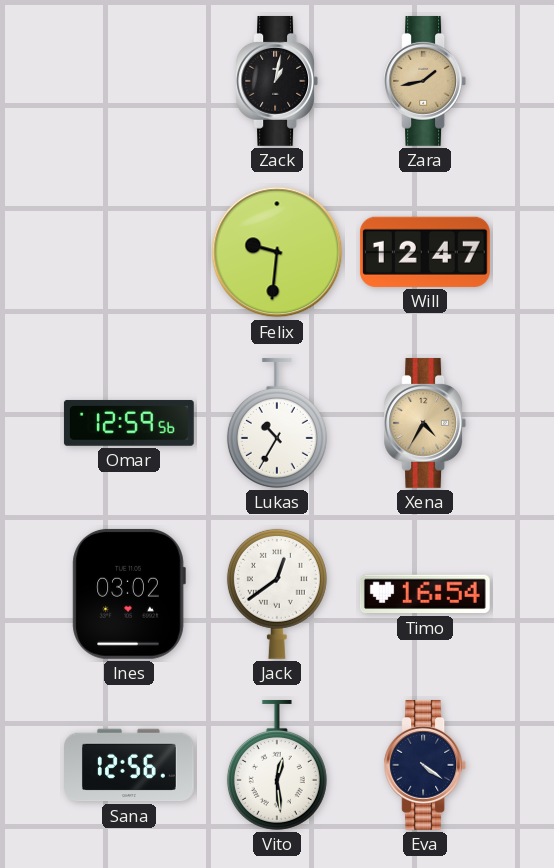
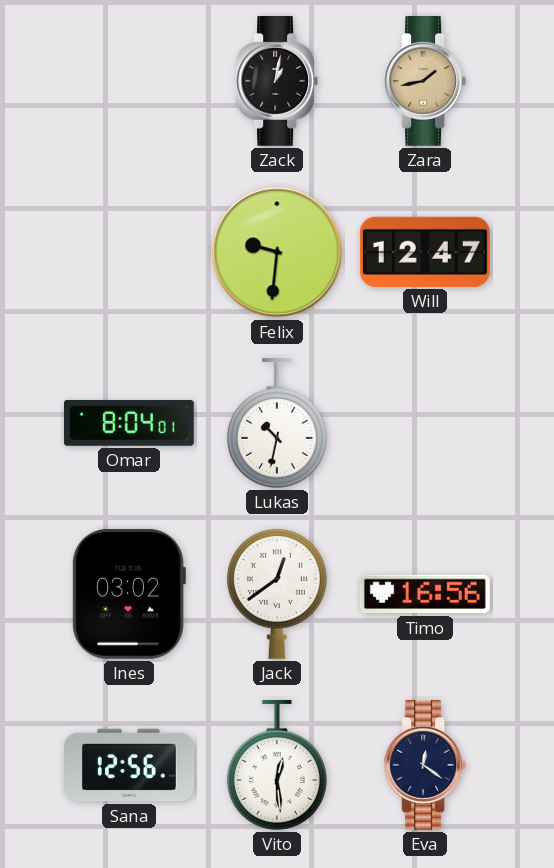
Omar: 12:59 -> 8:04 (129, 423)
Lukas: 10:35 -> 10:32 (277, 423)
Xena: 4:35 -> none (425, 423)
Timo: 16:54 -> 16:56 (425, 594)
Eva: 4:21 -> 12:21 (425, 765)
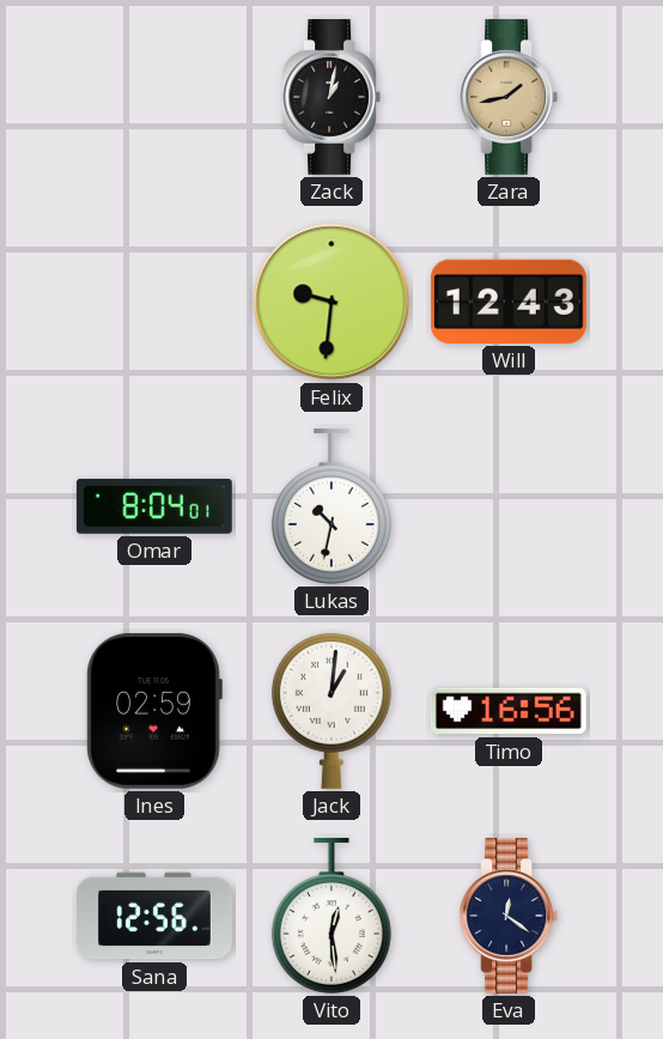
Will: 12:47 -> 12:43 (509, 302)
Ines: 03:02 -> 02:59 (154, 711)
Jack: 12:39 -> 1:01 (331, 711)
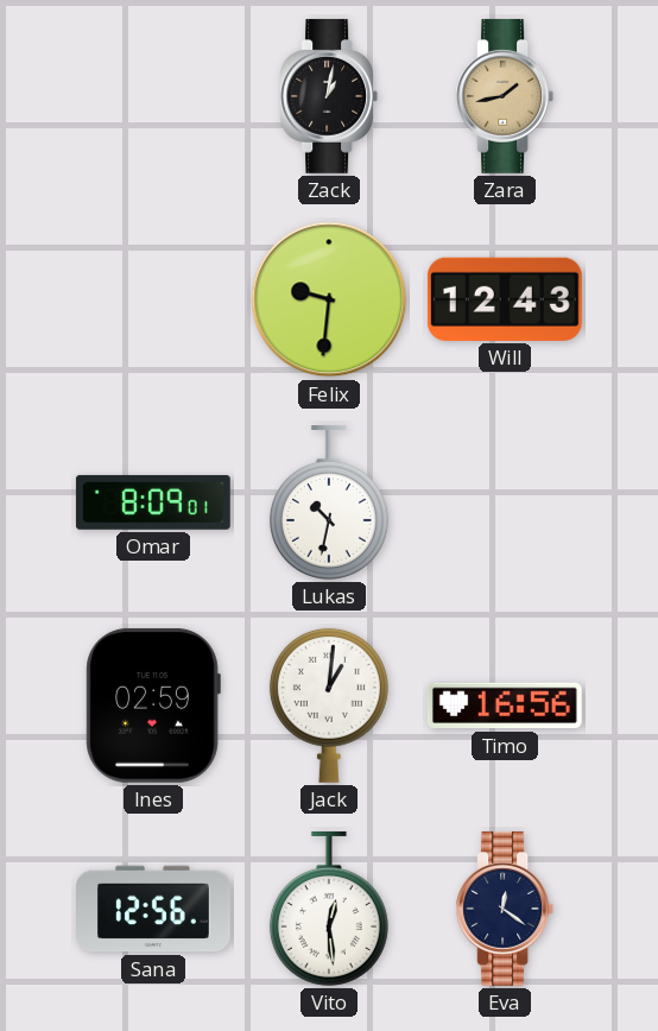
Omar: 8:04 -> 8:09 (153, 502)
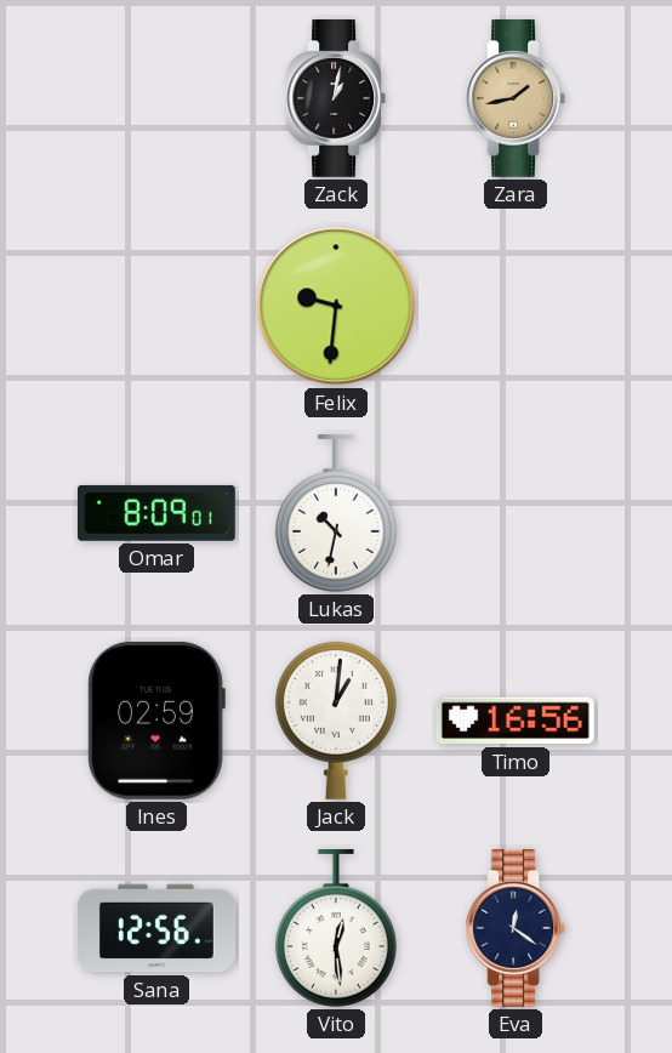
Will: 12:43 -> none (505, 299)
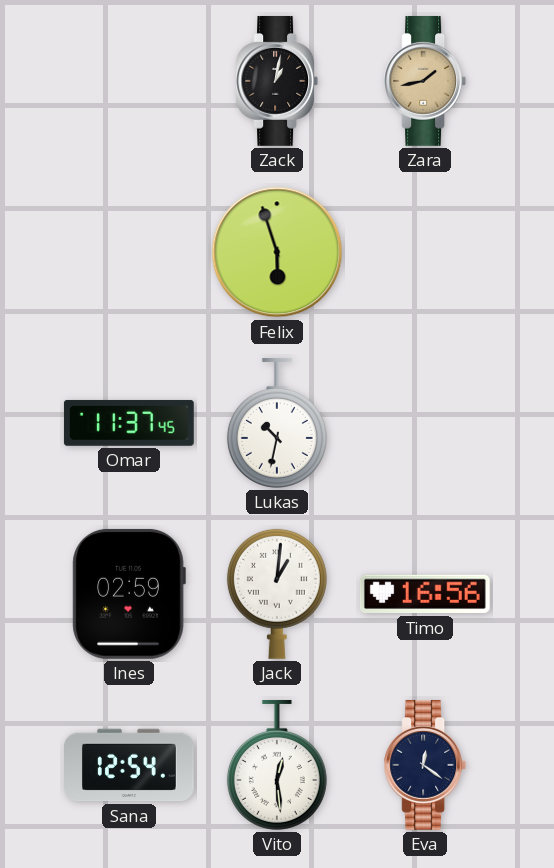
Felix: 9:31 -> 5:57 (277, 252)
Omar: 8:09 -> 11:37 (129, 423)
Sana: 12:56 -> 12:54 (130, 765)
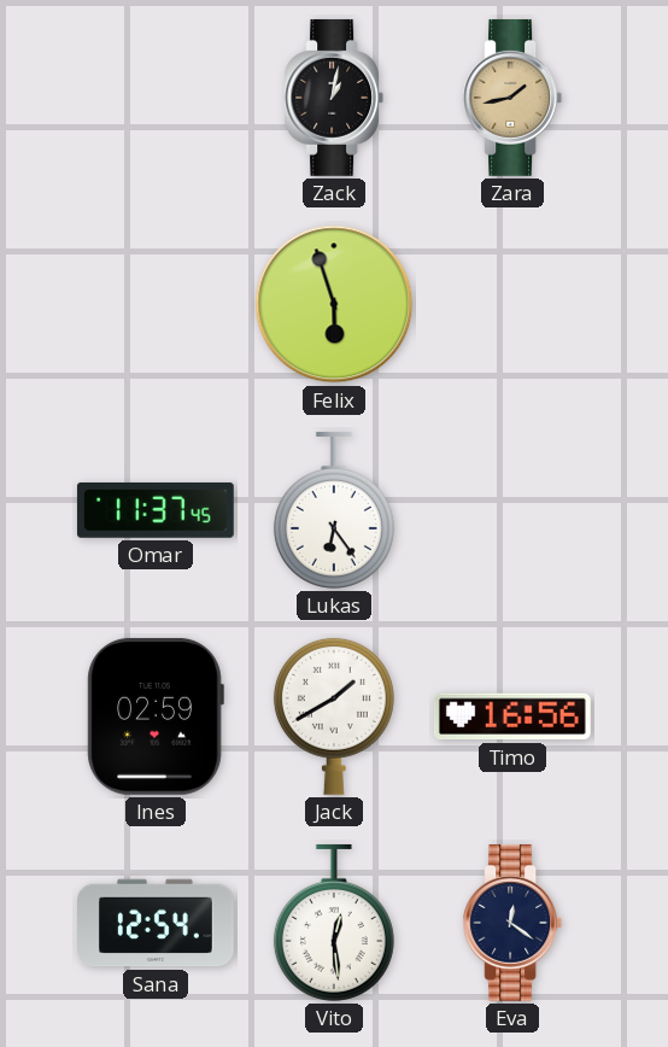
Lukas: 10:32 -> 6:24 (334, 510)
Jack: 1:01 -> 1:40 (334, 716)
